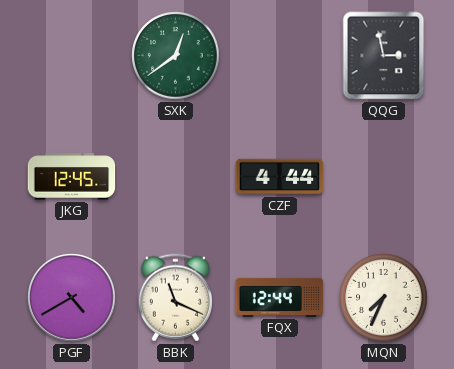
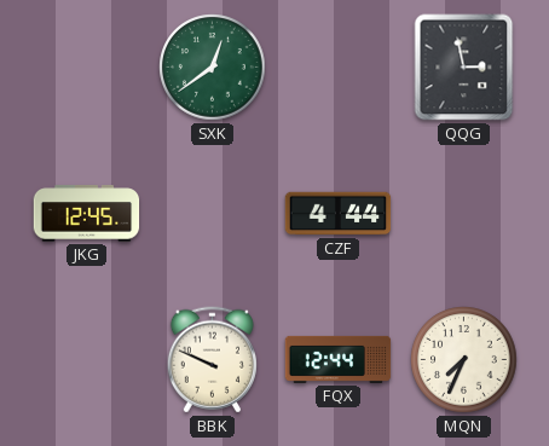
PGF: 4:40 -> none (72, 298)
BBK: 11:19 -> 9:49 (212, 360)
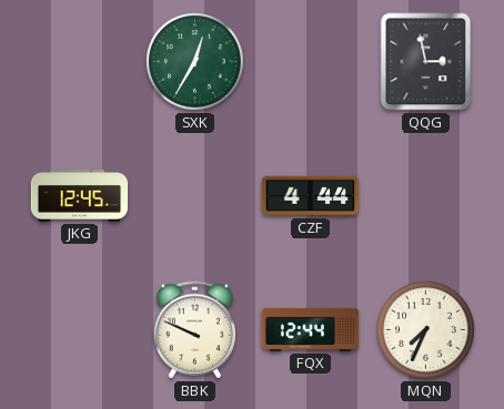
SXK: 12:39 -> 12:35 (195, 62)
